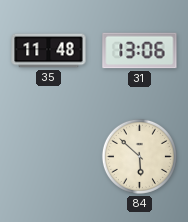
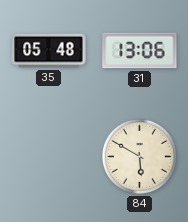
35: 11:48 -> 05:48 (49, 51)
84: 5:52 -> 5:50 (139, 156)
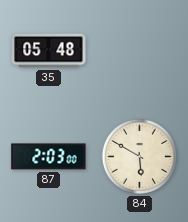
31: 13:06 -> none (140, 51)
87: none -> 2:03 (49, 157)
